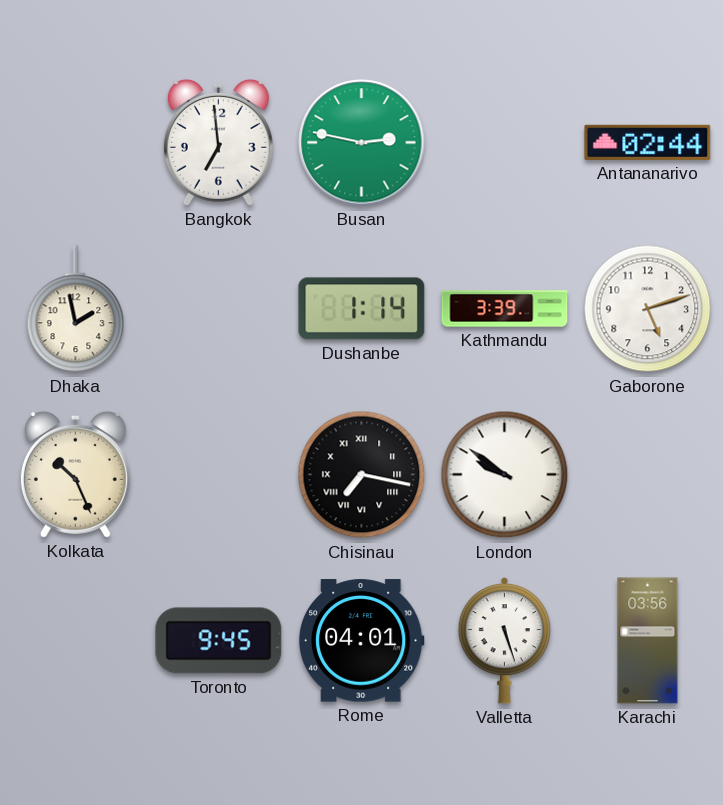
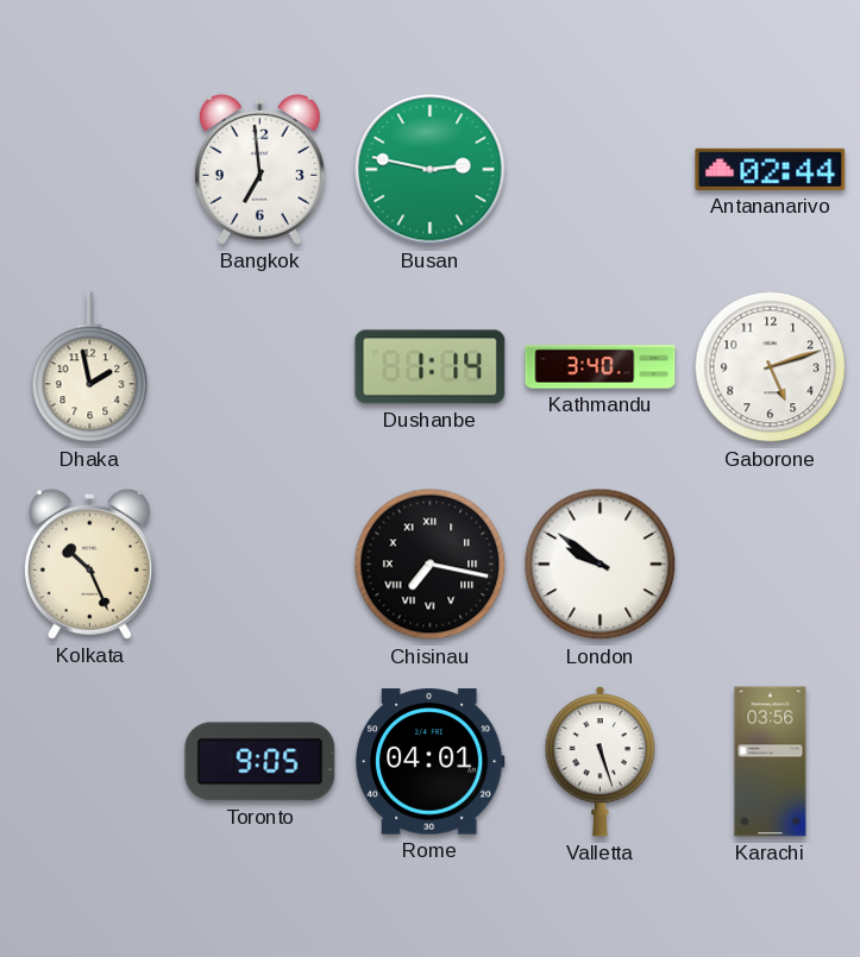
Kathmandu: 3:39 -> 3:40 (601, 367)
Toronto: 9:45 -> 9:05 (260, 762)
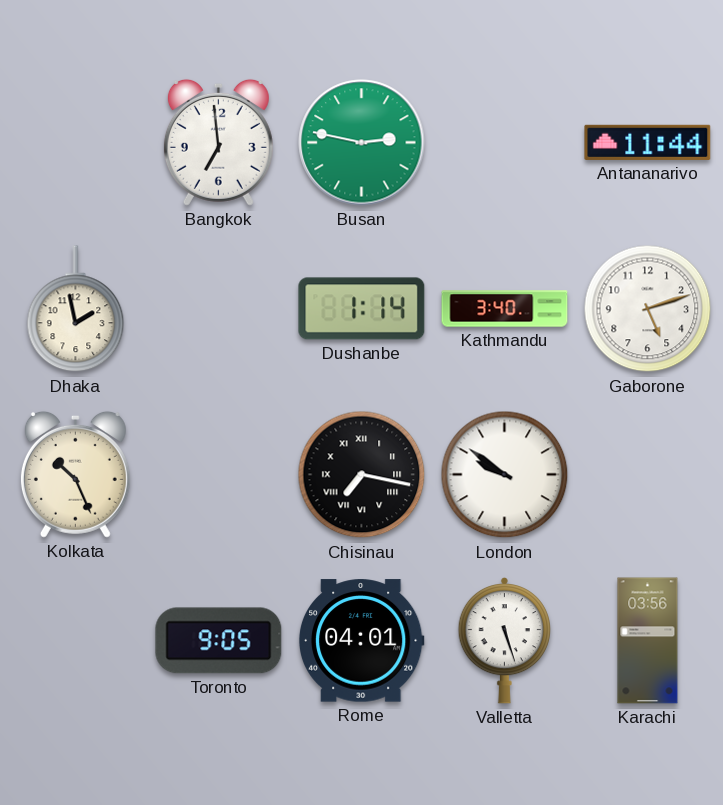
Antananarivo: 02:44 -> 11:44 (648, 142)
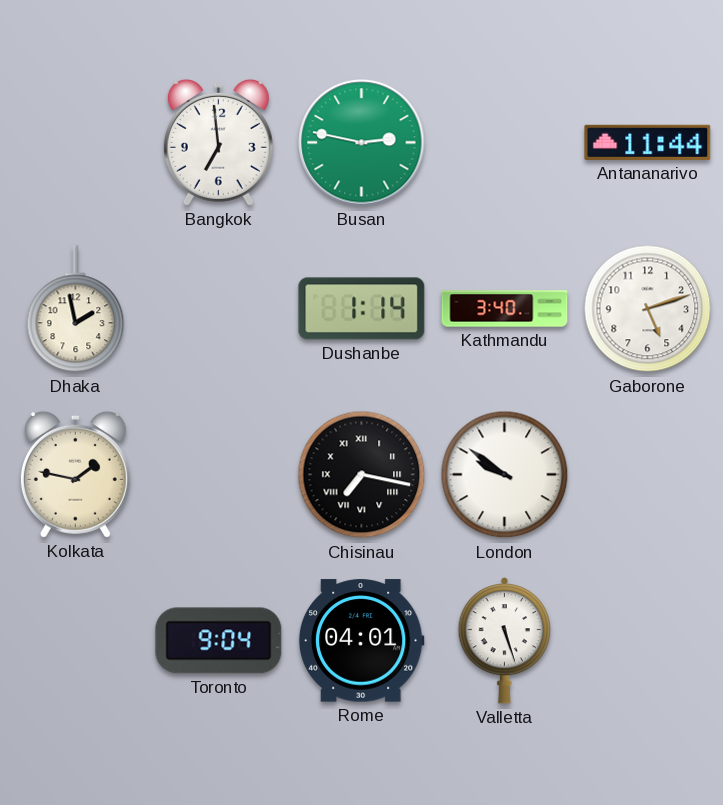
Kolkata: 10:26 -> 1:47 (75, 474)
Toronto: 9:05 -> 9:04 (219, 641)
Karachi: 03:56 -> none (648, 641)
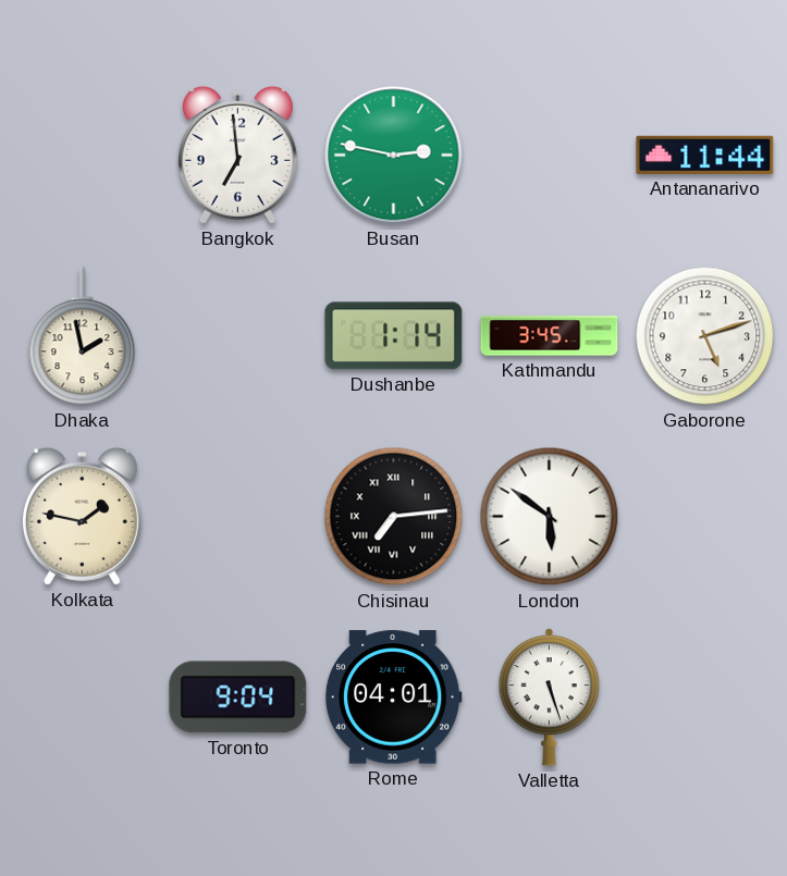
Kathmandu: 3:40 -> 3:45 (550, 336)
Chisinau: 7:17 -> 7:14 (394, 517)
London: 9:51 -> 5:51 (550, 517)
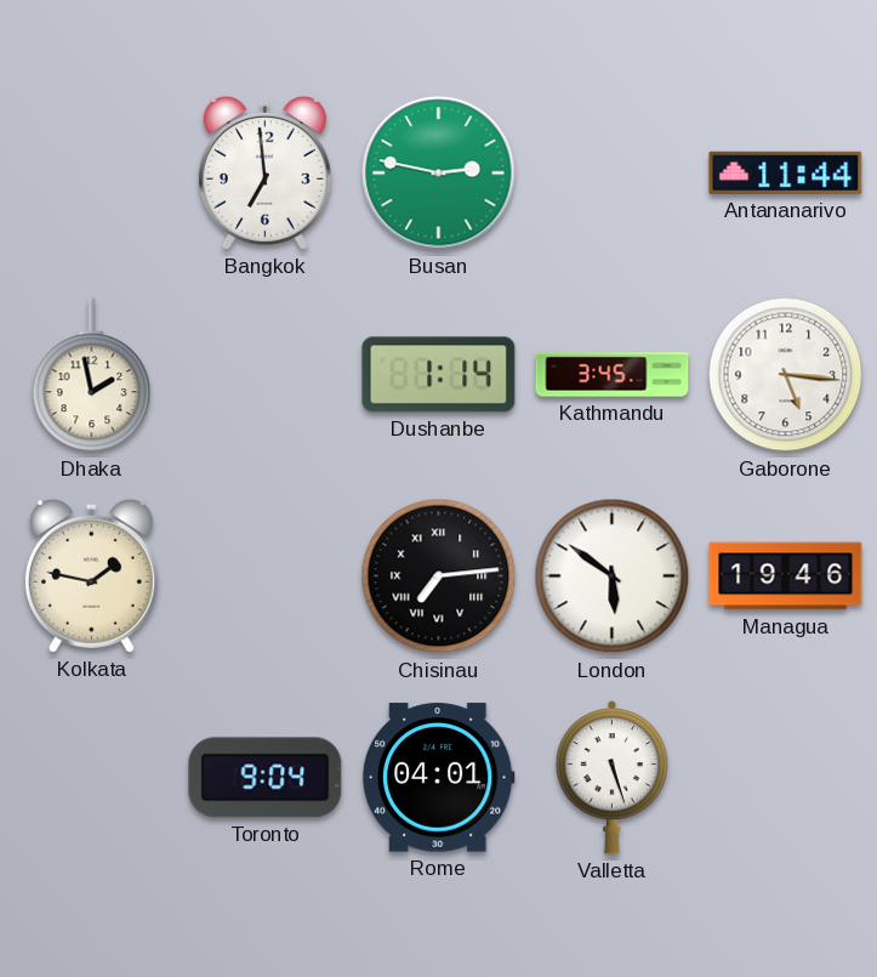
Gaborone: 5:12 -> 5:16 (786, 375)
Managua: none -> 19:46 (786, 576)
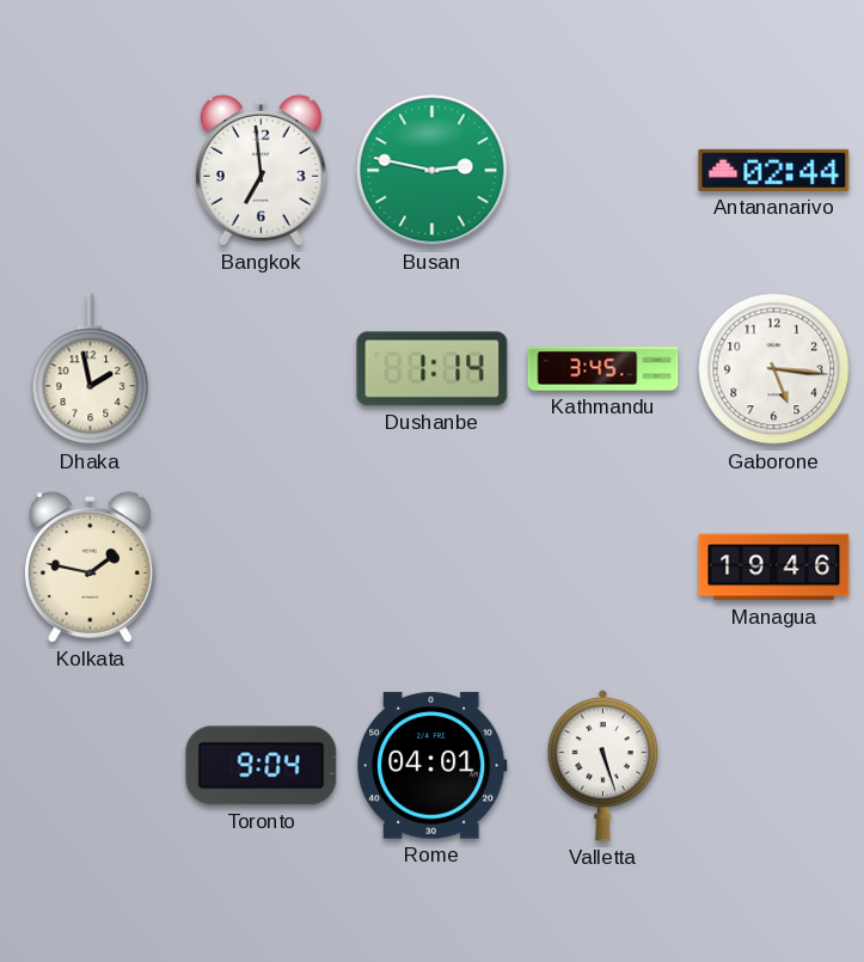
Antananarivo: 11:44 -> 02:44 (774, 170)
Chisinau: 7:14 -> none (439, 576)
London: 5:51 -> none (613, 576)
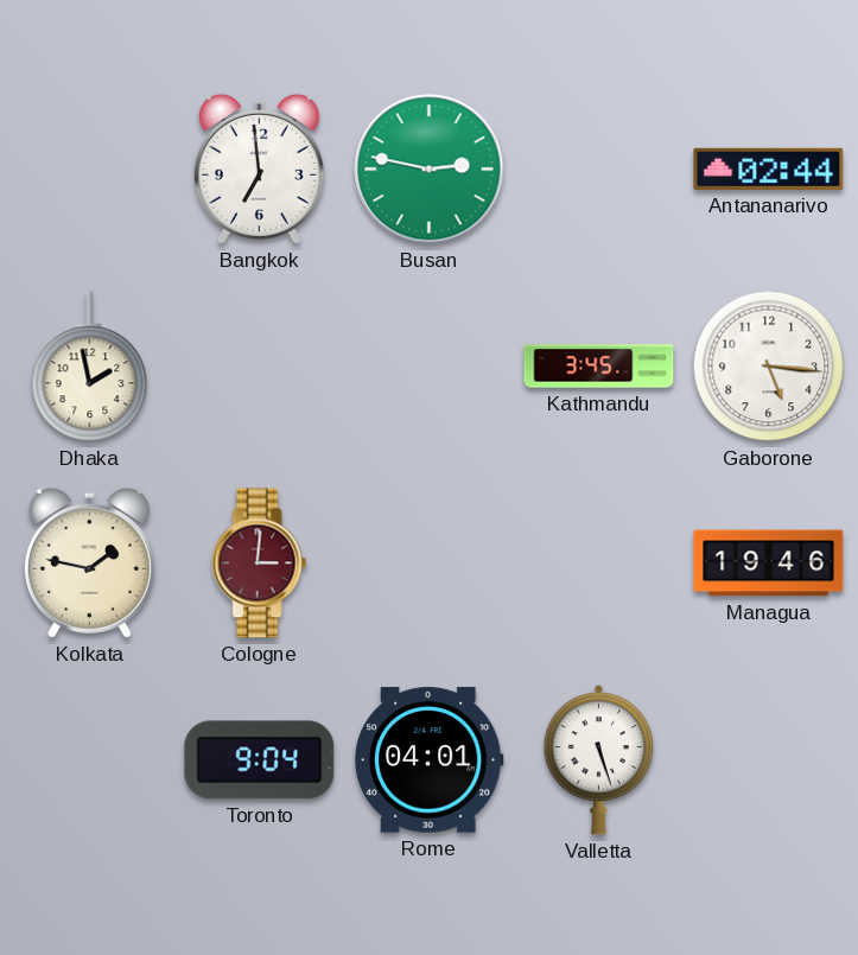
Dushanbe: 1:14 -> none (433, 369)
Cologne: none -> 3:01 (260, 564)
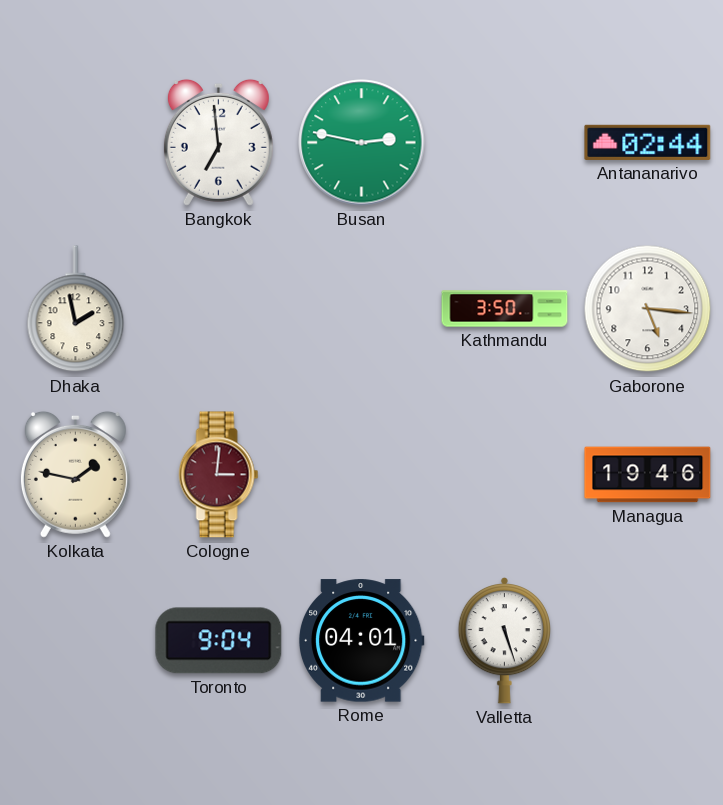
Kathmandu: 3:45 -> 3:50 (505, 309)
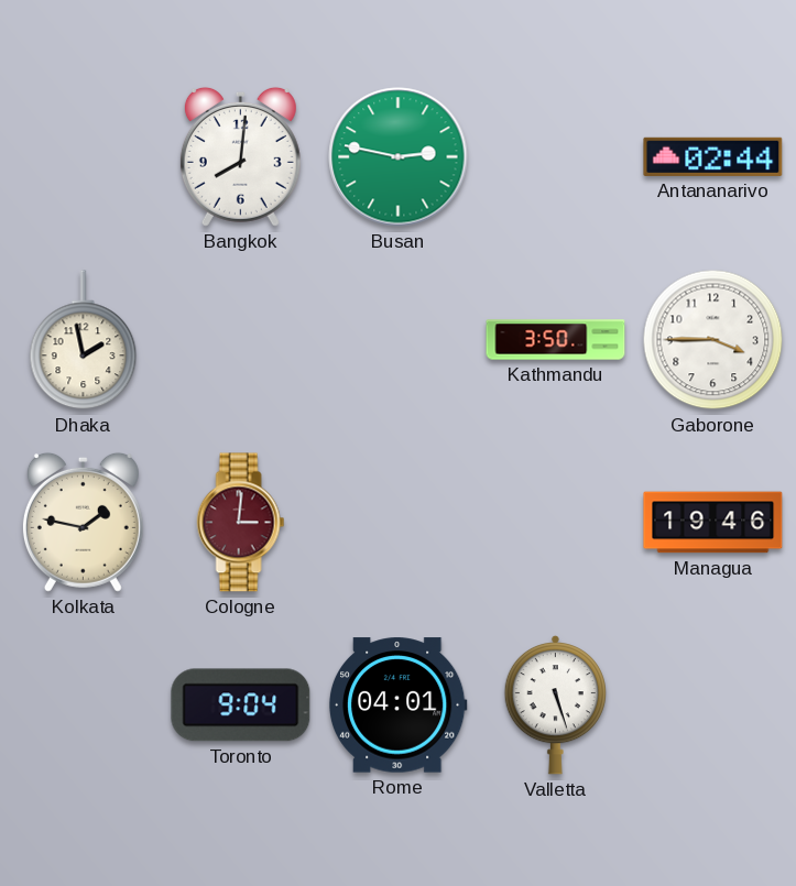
Bangkok: 6:59 -> 8:01 (240, 156)
Gaborone: 5:16 -> 3:45 (713, 340)
